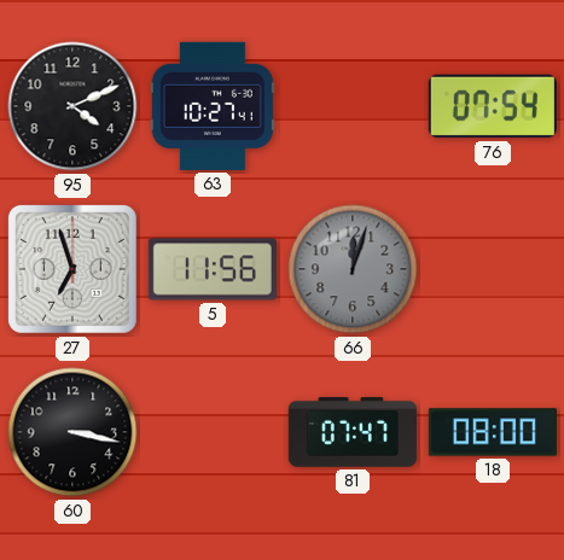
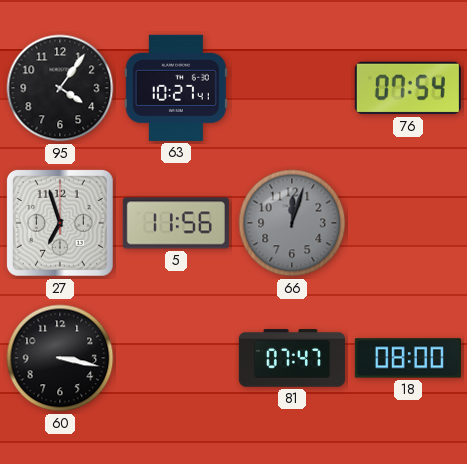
95: 4:11 -> 4:06 (60, 88)
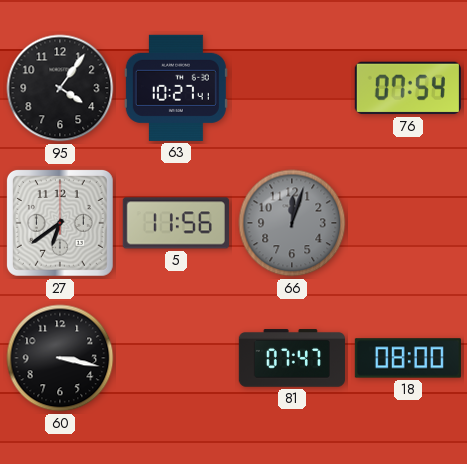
27: 6:57 -> 6:39 (60, 223)
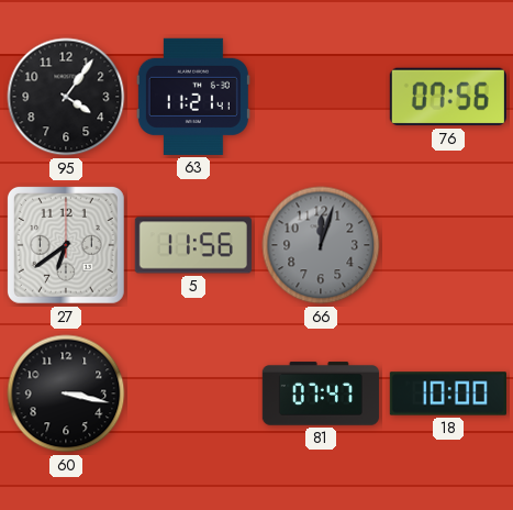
63: 10:27 -> 11:21 (193, 97)
76: 07:54 -> 07:56 (448, 97)
18: 08:00 -> 10:00 (448, 393)
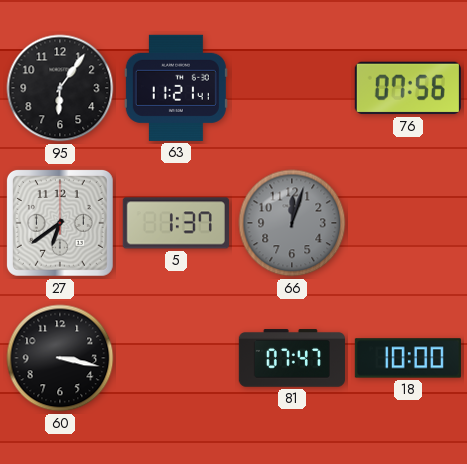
95: 4:06 -> 6:06 (60, 88)
5: 11:56 -> 1:37 (176, 223)
